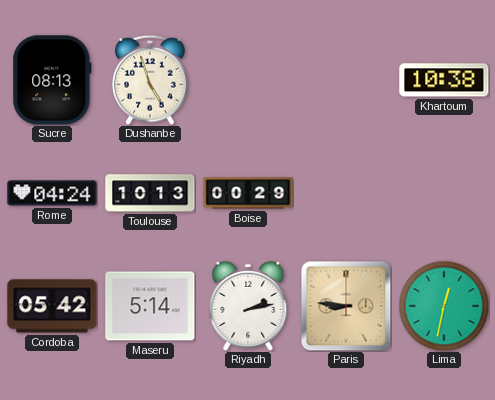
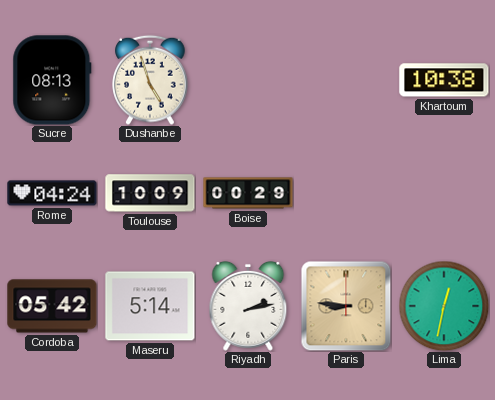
Toulouse: 10:13 -> 10:09 (150, 193)
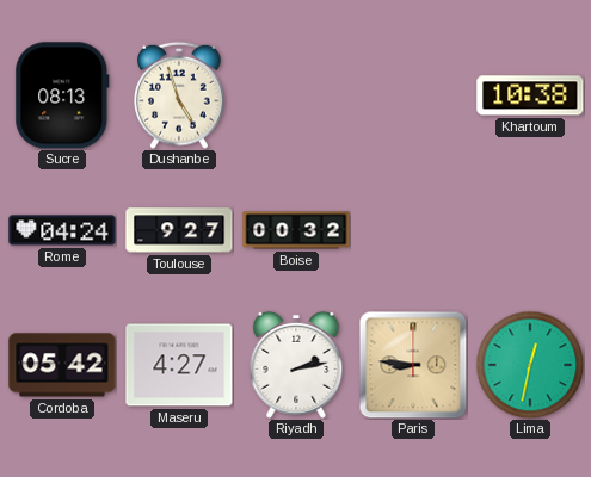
Toulouse: 10:09 -> 9:27 (179, 230)
Boise: 00:29 -> 00:32 (296, 230)
Maseru: 5:14 -> 4:27 (179, 365)
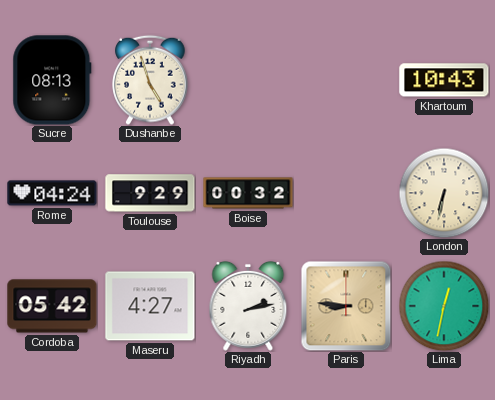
Khartoum: 10:38 -> 10:43 (444, 80)
Toulouse: 9:27 -> 9:29 (150, 193)
London: none -> 6:32 (444, 193)
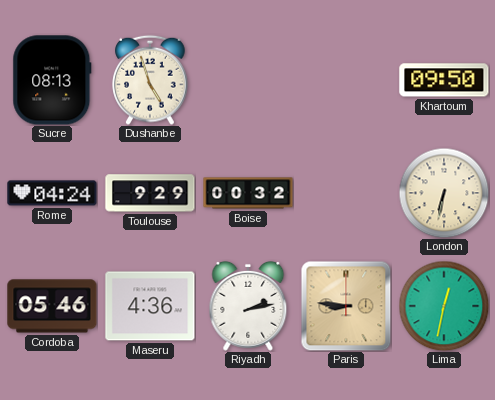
Khartoum: 10:43 -> 09:50 (444, 80)
Cordoba: 05:42 -> 05:46 (52, 306)
Maseru: 4:27 -> 4:36 (150, 306)
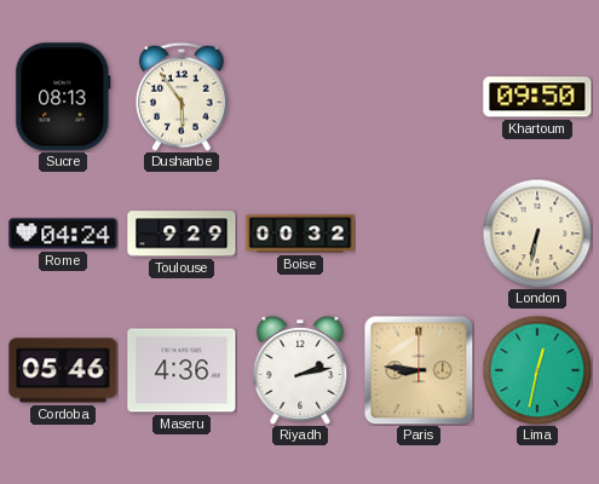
Dushanbe: 4:57 -> 5:54 (182, 97)
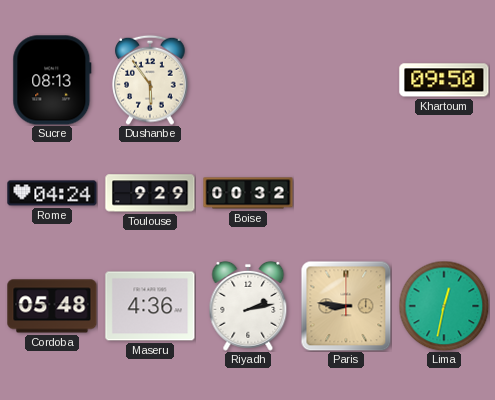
London: 6:32 -> none (537, 234)
Cordoba: 05:46 -> 05:48 (52, 306)
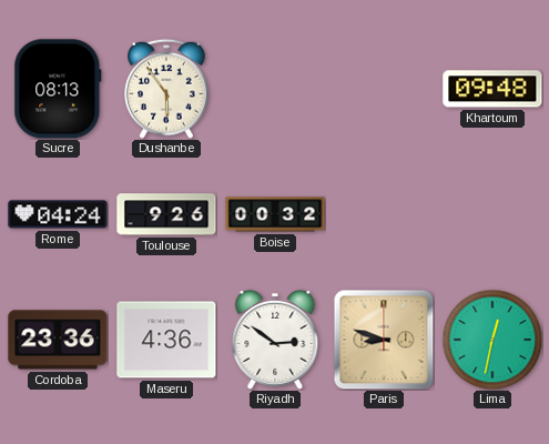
Khartoum: 09:50 -> 09:48 (492, 89)
Toulouse: 9:29 -> 9:26 (166, 214)
Cordoba: 05:48 -> 23:36 (58, 340)
Riyadh: 2:13 -> 2:51 (275, 340)
Paris: 8:46 -> 8:48 (384, 340)
